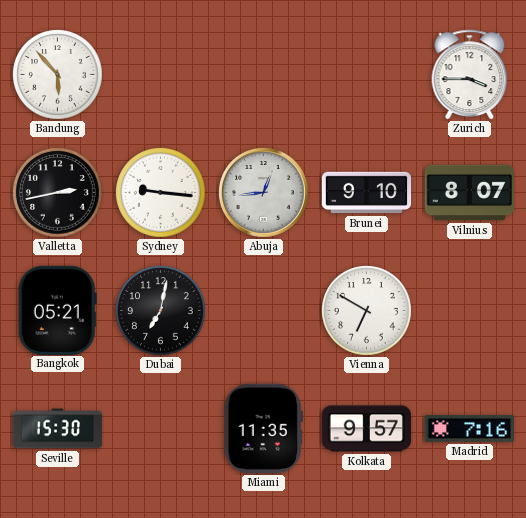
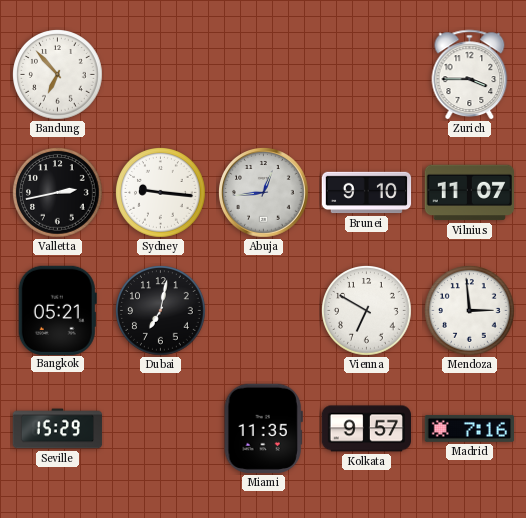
Bandung: 5:53 -> 6:53 (58, 75)
Vilnius: 8:07 -> 11:07 (469, 193)
Mendoza: none -> 2:59 (470, 311)
Seville: 15:30 -> 15:29 (58, 429)
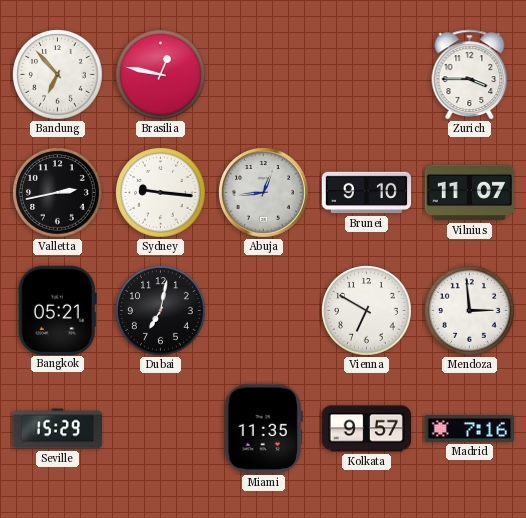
Brasilia: none -> 12:47 (161, 75)
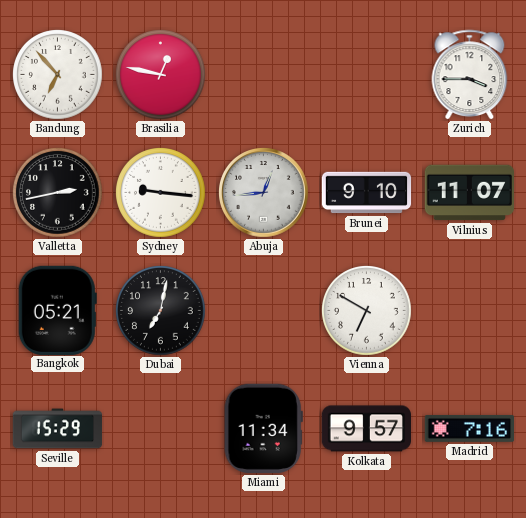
Mendoza: 2:59 -> none (470, 311)
Miami: 11:35 -> 11:34 (263, 428)
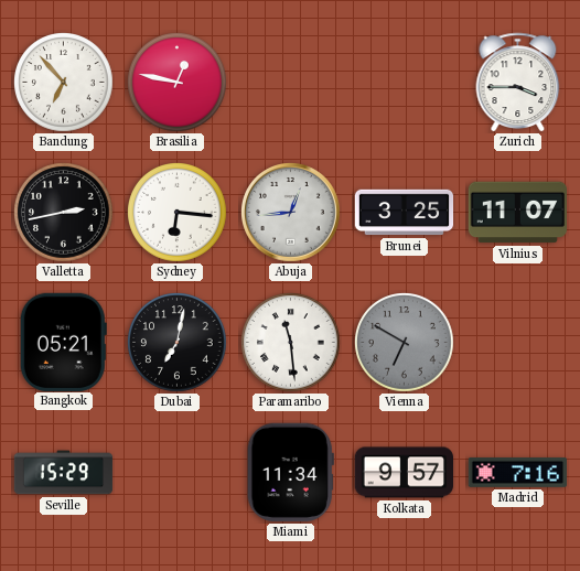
Sydney: 9:16 -> 6:16 (178, 213)
Brunei: 9:10 -> 3:25 (405, 213)
Paramaribo: none -> 11:29 (291, 343)
Vienna dial: white -> grey (405, 343)
